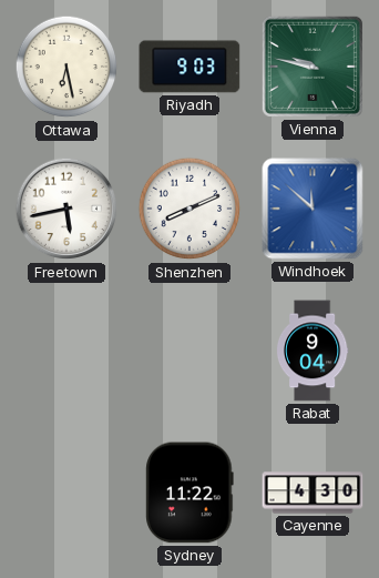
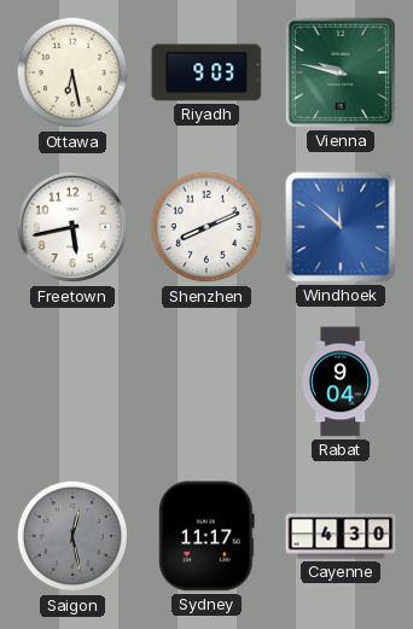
Saigon: none -> 12:28 (72, 536)
Sydney: 11:22 -> 11:17 (206, 536)
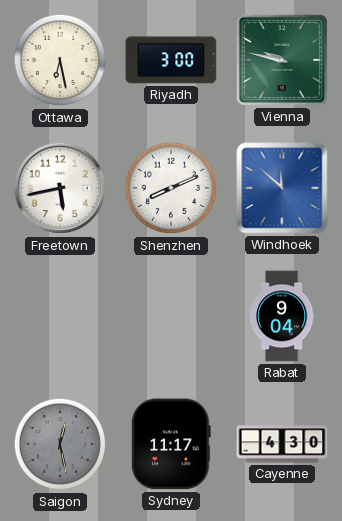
Riyadh: 9:03 -> 3:00 (171, 60)
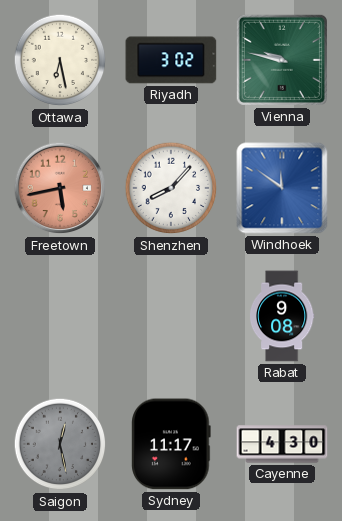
Riyadh: 3:00 -> 3:02 (171, 60)
Freetown dial: white -> salmon (60, 188)
Shenzhen: 8:11 -> 8:07 (171, 188)
Windhoek: 11:52 -> 11:51 (282, 188)
Rabat: 9:04 -> 9:08 (282, 316)
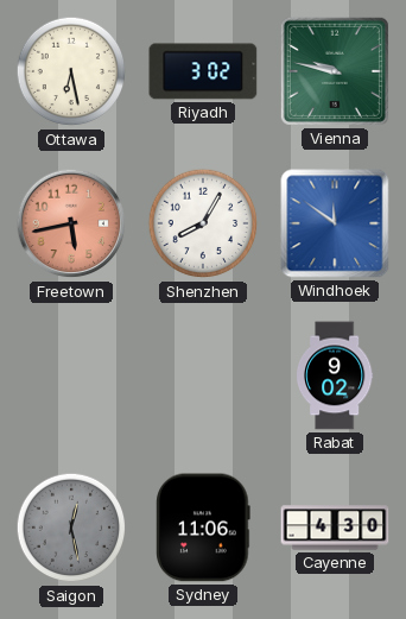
Shenzhen: 8:07 -> 8:05 (203, 223)
Rabat: 9:08 -> 9:02 (335, 375)
Sydney: 11:17 -> 11:06 (203, 528)
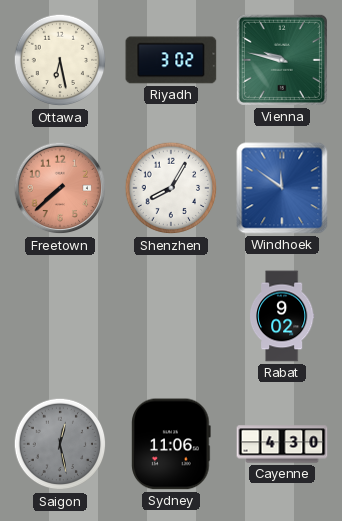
Freetown: 5:43 -> 7:38 (60, 188)
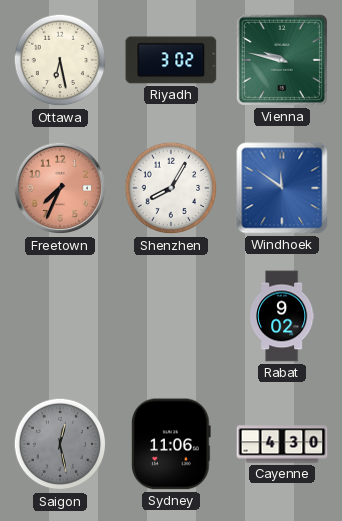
Freetown: 7:38 -> 7:34 (60, 188)
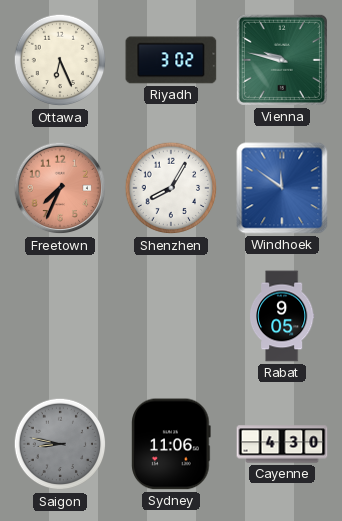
Ottawa: 6:28 -> 6:26 (60, 60)
Rabat: 9:02 -> 9:05 (282, 316)
Saigon: 12:28 -> 8:47 (60, 444)
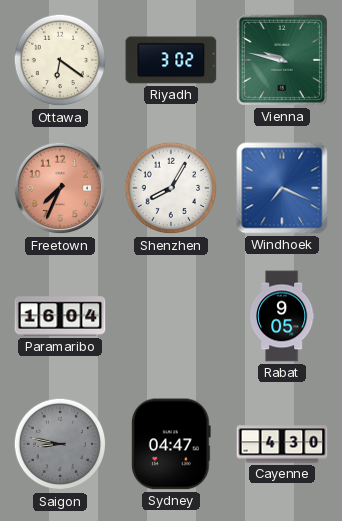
Ottawa: 6:26 -> 6:21 (60, 60)
Windhoek: 11:51 -> 7:19 (282, 188)
Paramaribo: none -> 16:04 (60, 316)
Sydney: 11:06 -> 04:47 (171, 444)
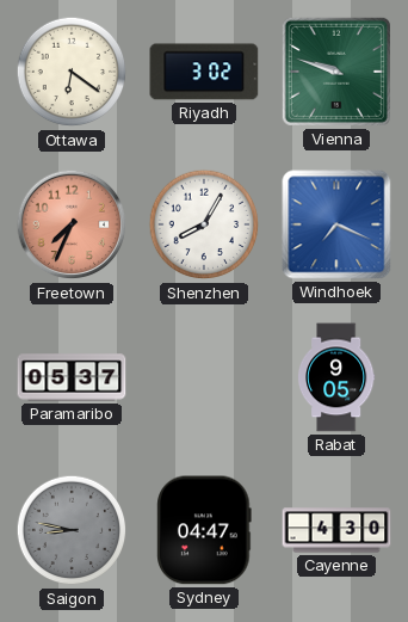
Vienna: 9:47 -> 9:48 (336, 72)
Paramaribo: 16:04 -> 05:37 (72, 377)
